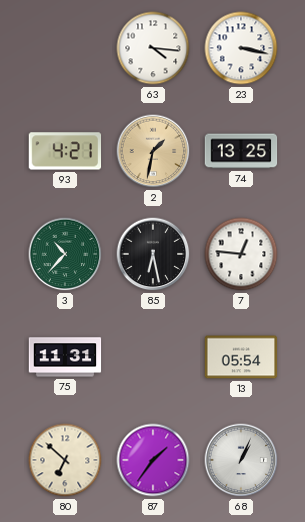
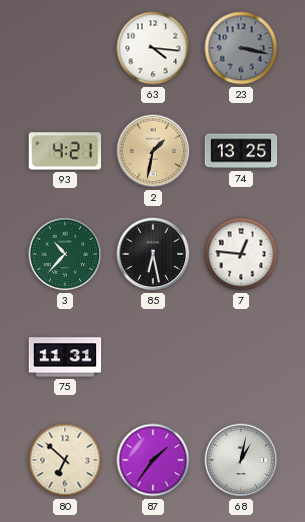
23 dial: white -> grey (241, 48)
13: 05:54 -> none (241, 357)
68: 1:04 -> 1:02 (241, 460)
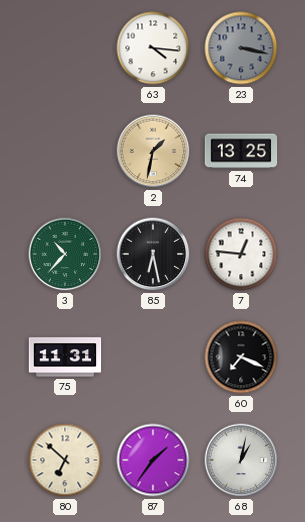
93: 4:21 -> none (65, 151)
60: none -> 7:19 (241, 357)
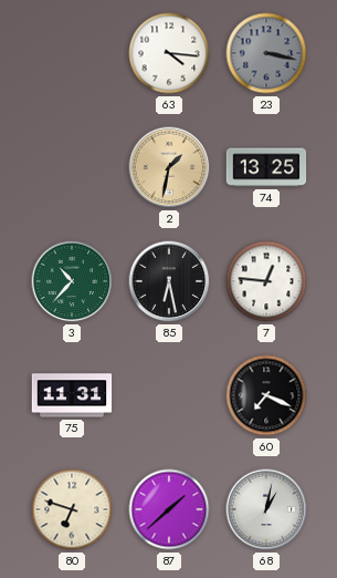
80: 6:52 -> 6:48 (72, 509)
87: 1:36 -> 1:38 (169, 509)
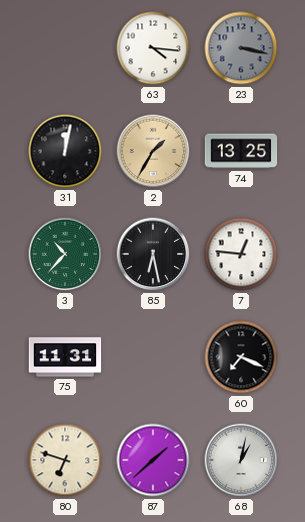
31: none -> 12:02 (65, 151)
2: 1:32 -> 1:35 (153, 151)
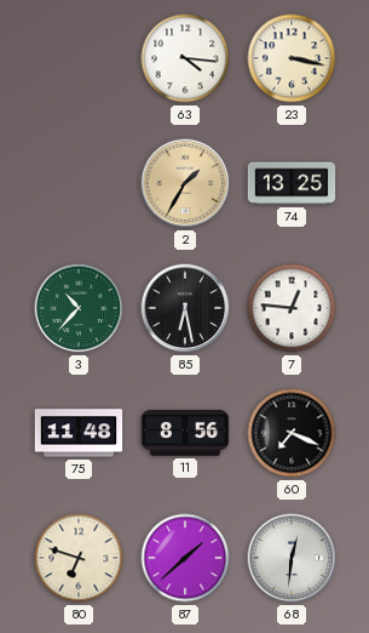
23 dial: grey -> cream (292, 58)
31: 12:02 -> none (65, 151)
75: 11:31 -> 11:48 (79, 433)
11: none -> 8:56 (185, 433)
68: 1:02 -> 12:31 (292, 558)
